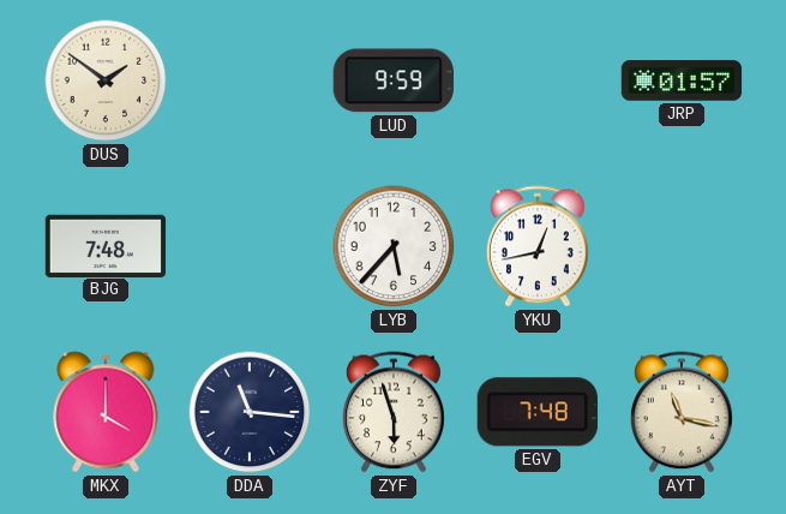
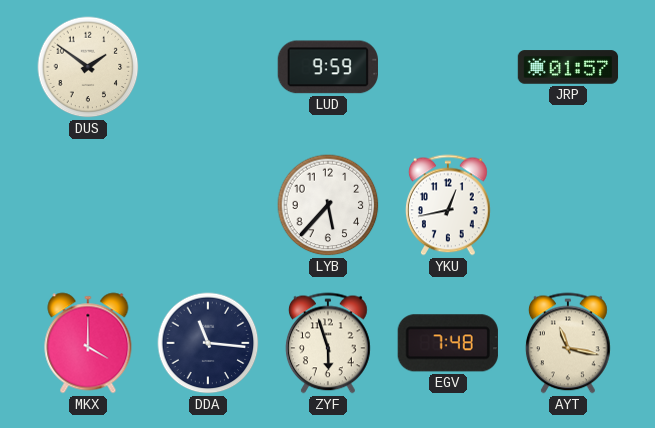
BJG: 7:48 -> none (104, 245)
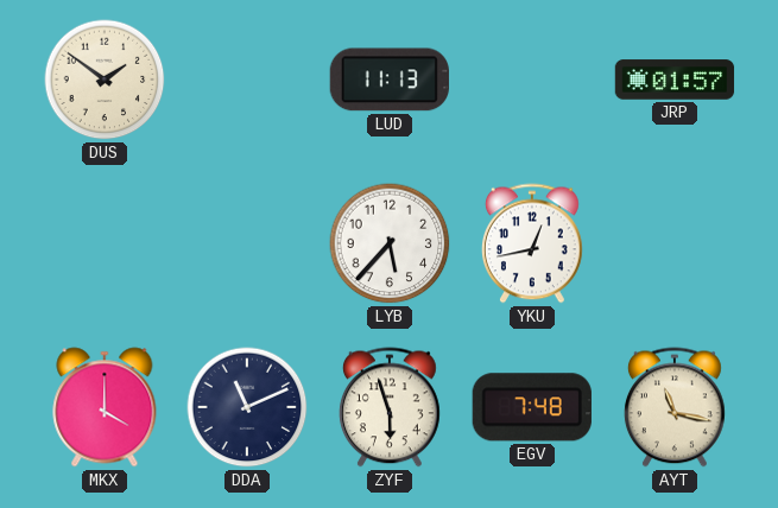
LUD: 9:59 -> 11:13 (390, 80)
DDA: 11:16 -> 11:11 (247, 407)
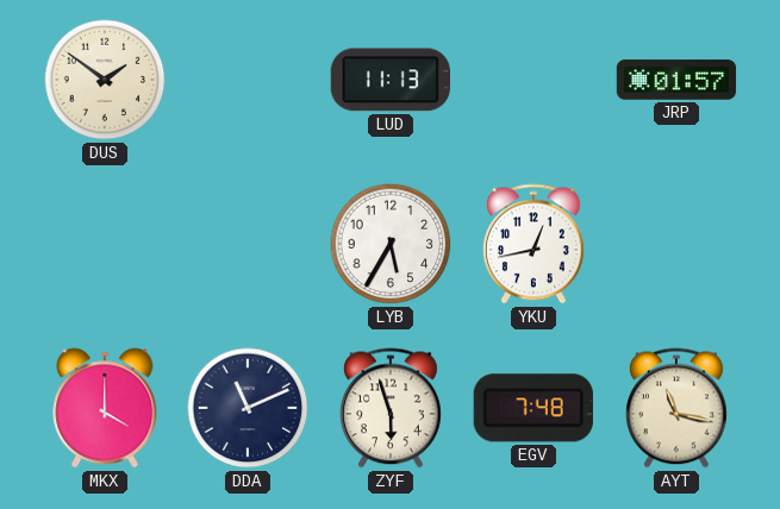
LYB: 5:37 -> 5:35 (391, 244)
